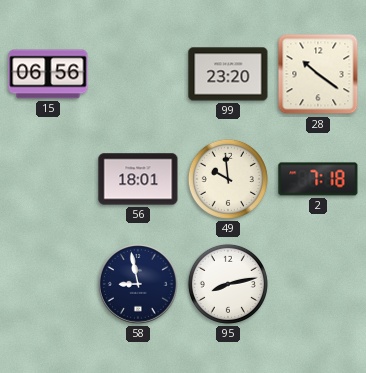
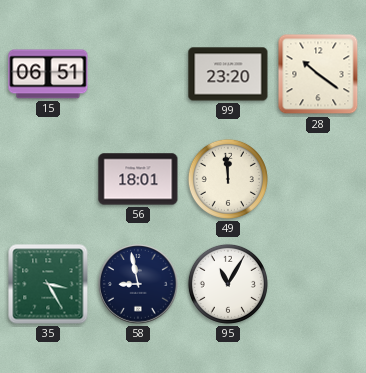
15: 06:56 -> 06:51 (48, 74)
49: 9:59 -> 11:59 (228, 179)
2: 7:18 -> none (318, 179)
35: none -> 3:25 (48, 284)
95: 8:13 -> 11:05 (228, 284)
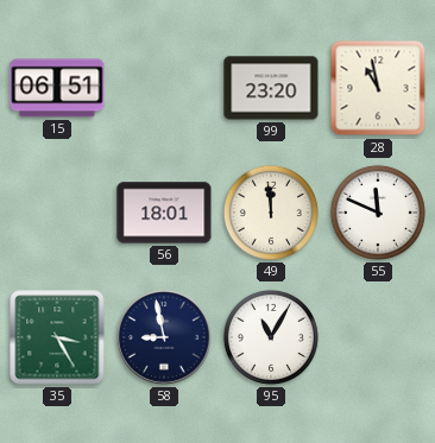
28: 10:21 -> 10:58 (378, 88)
55: none -> 11:49 (378, 213)
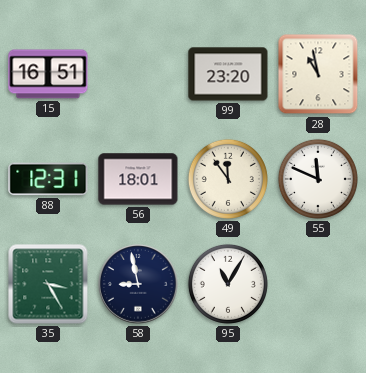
15: 06:51 -> 16:51 (48, 74)
88: none -> 12:31 (48, 179)
49: 11:59 -> 11:54 (228, 179)
